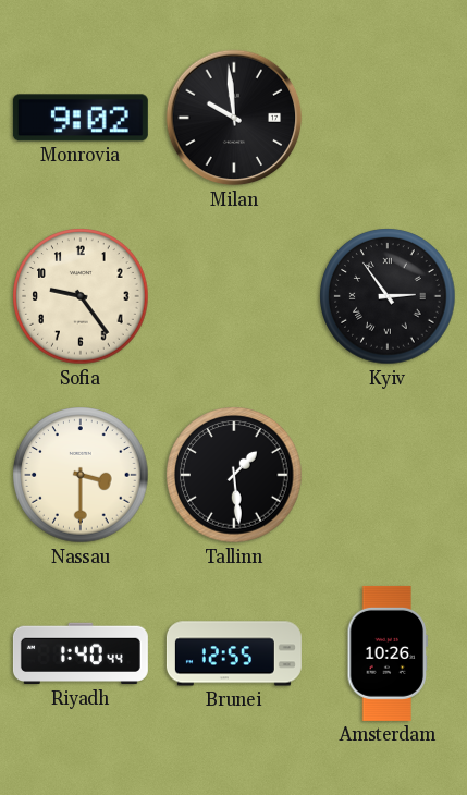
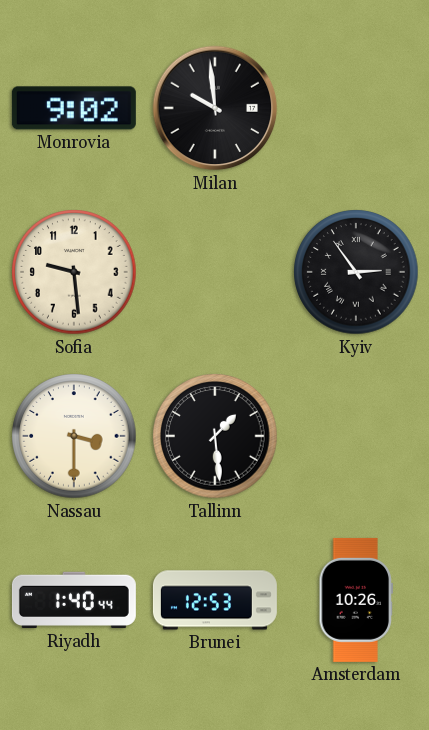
Sofia: 9:24 -> 9:29 (74, 272)
Brunei: 12:55 -> 12:53 (215, 600)
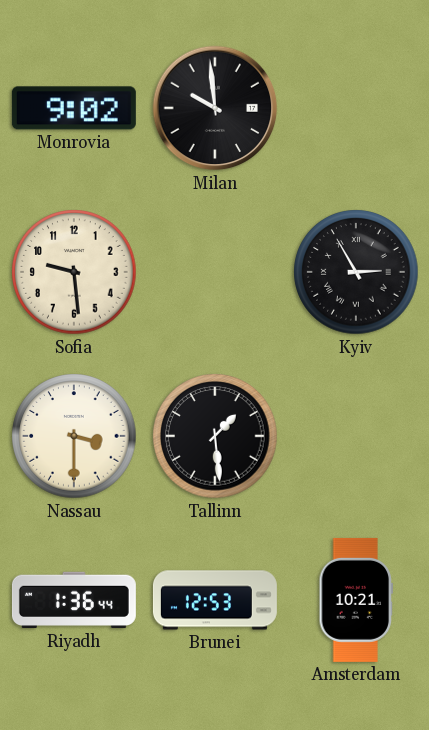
Kyiv: 2:54 -> 2:55 (356, 272)
Riyadh: 1:40 -> 1:36 (74, 600)
Amsterdam: 10:26 -> 10:21 (356, 600)
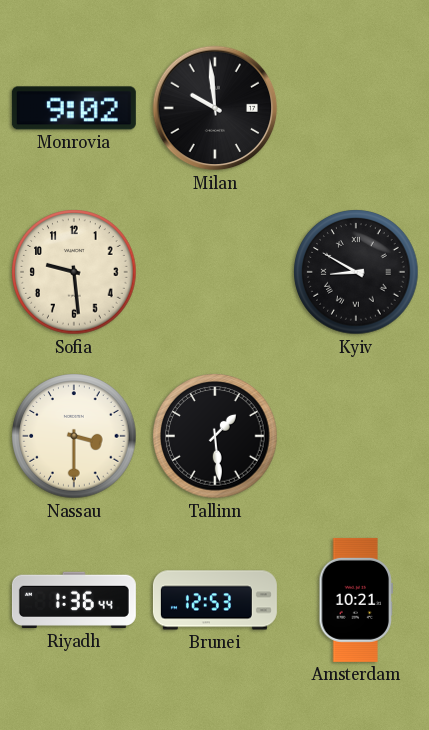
Kyiv: 2:55 -> 8:50 (356, 272)
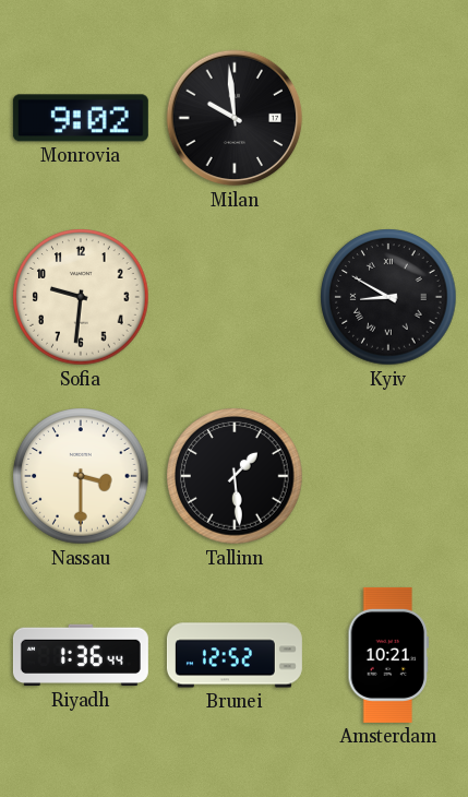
Sofia: 9:29 -> 9:31 (81, 297)
Brunei: 12:53 -> 12:52 (235, 655)
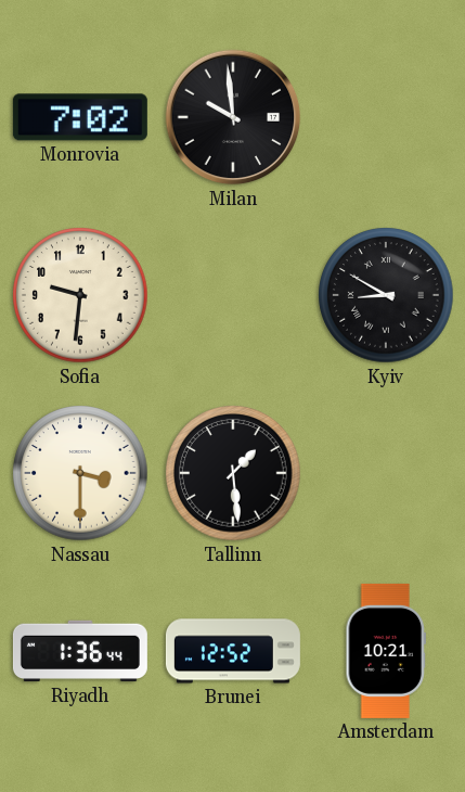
Monrovia: 9:02 -> 7:02 (80, 117)
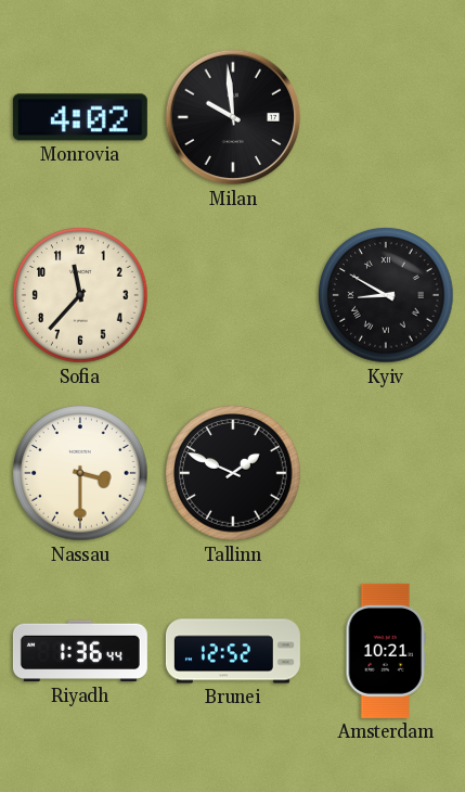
Monrovia: 7:02 -> 4:02 (80, 117)
Sofia: 9:31 -> 11:37 (80, 295)
Tallinn: 1:29 -> 1:49 (233, 473)
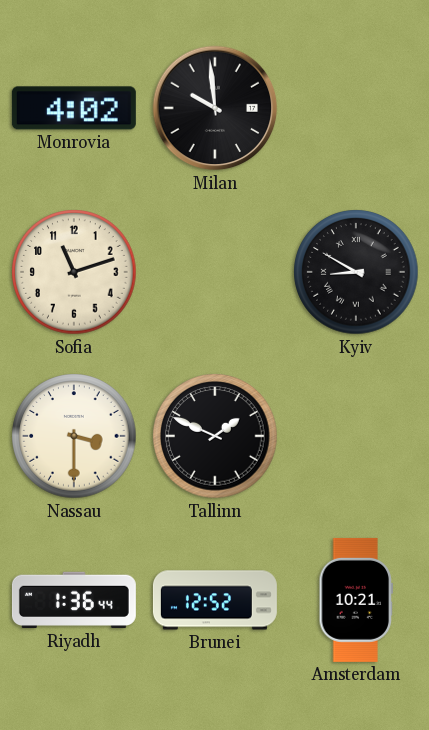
Sofia: 11:37 -> 11:12 (74, 272)
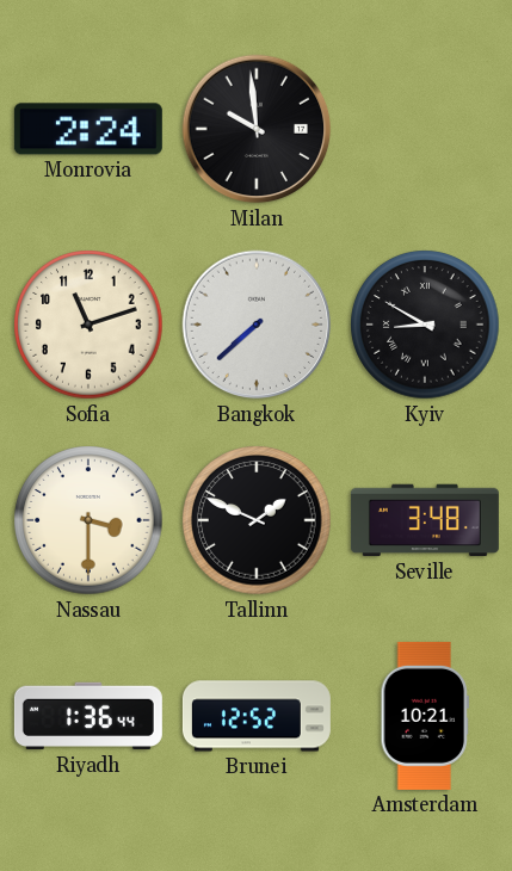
Monrovia: 4:02 -> 2:24 (88, 129)
Bangkok: none -> 7:38 (257, 325)
Seville: none -> 3:48 (425, 520)
